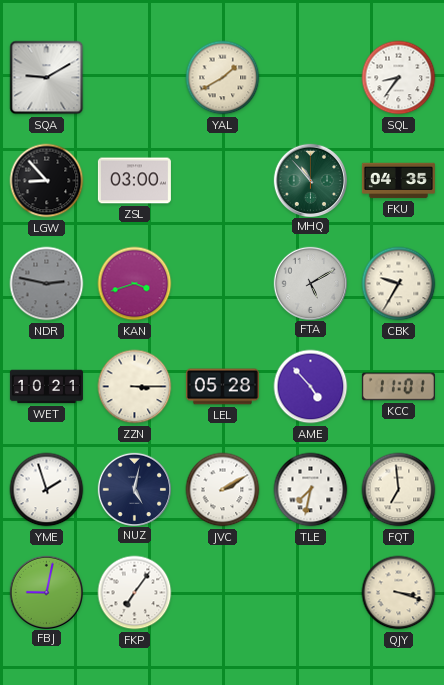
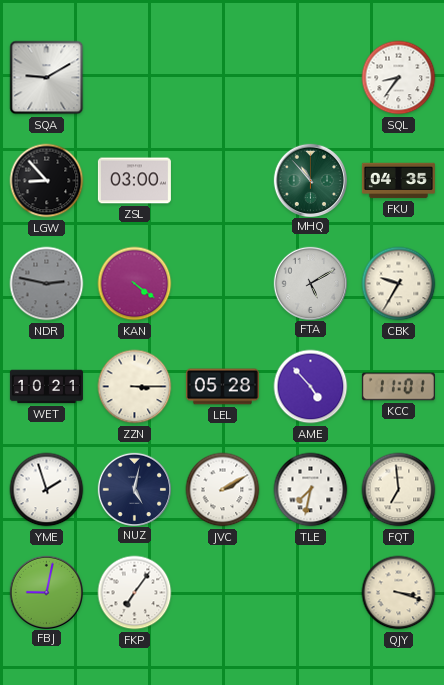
YAL: 1:40 -> none (223, 78)
KAN: 3:42 -> 4:21 (135, 284)
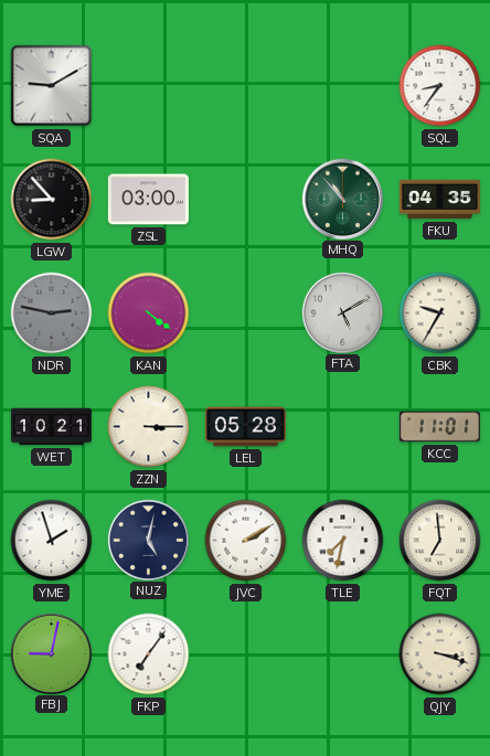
AME: 4:53 -> none (311, 387)
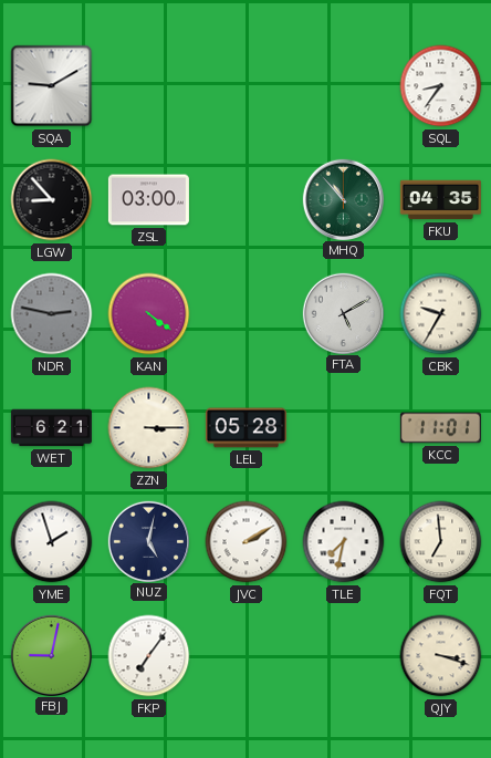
WET: 10:21 -> 6:21 (51, 428)
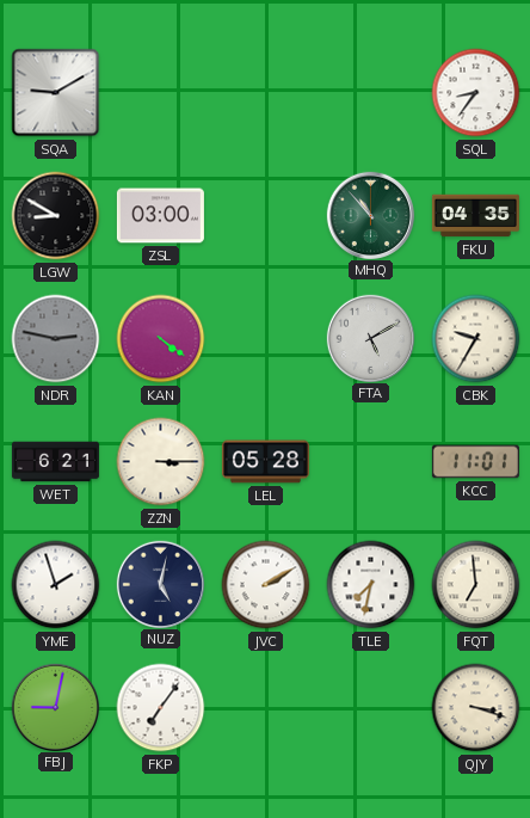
LGW: 8:53 -> 8:50 (56, 216)
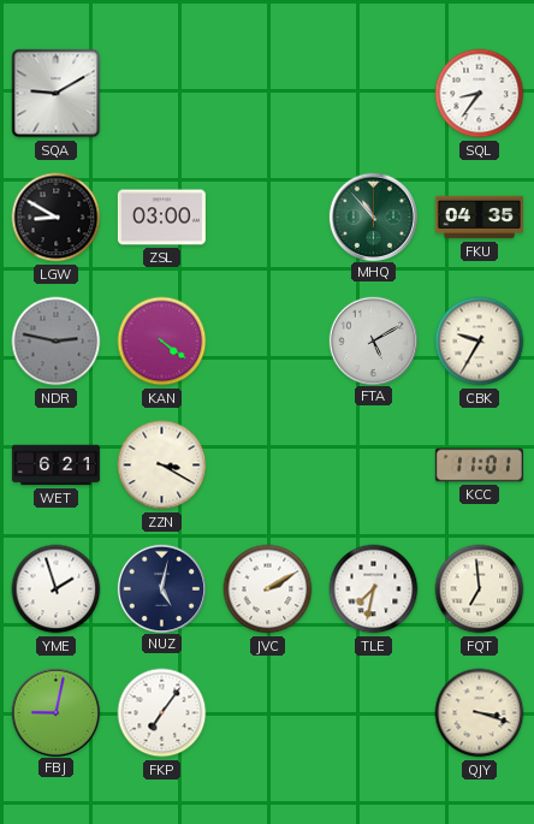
ZZN: 3:15 -> 3:20 (162, 466)
LEL: 05:28 -> none (265, 462)
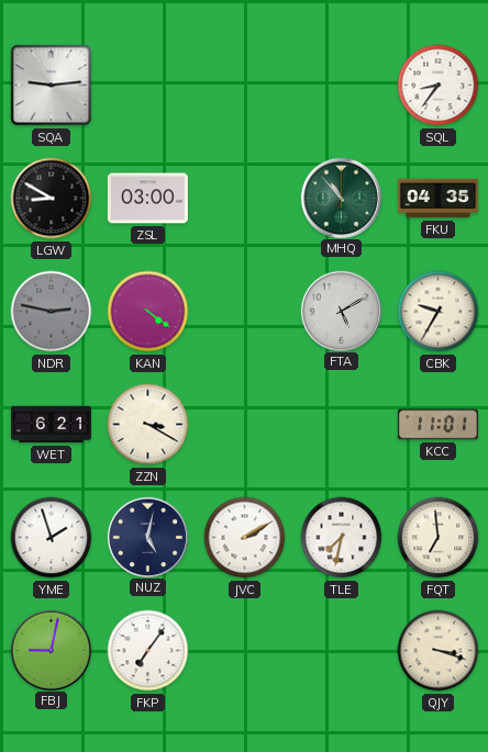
SQA: 9:10 -> 9:14 (52, 86)
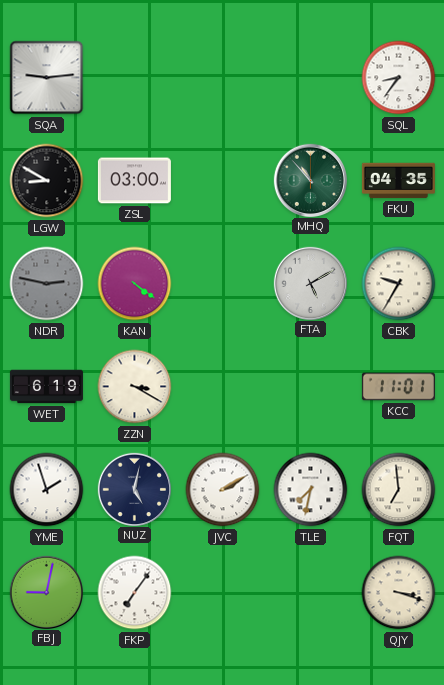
WET: 6:21 -> 6:19 (46, 387)
